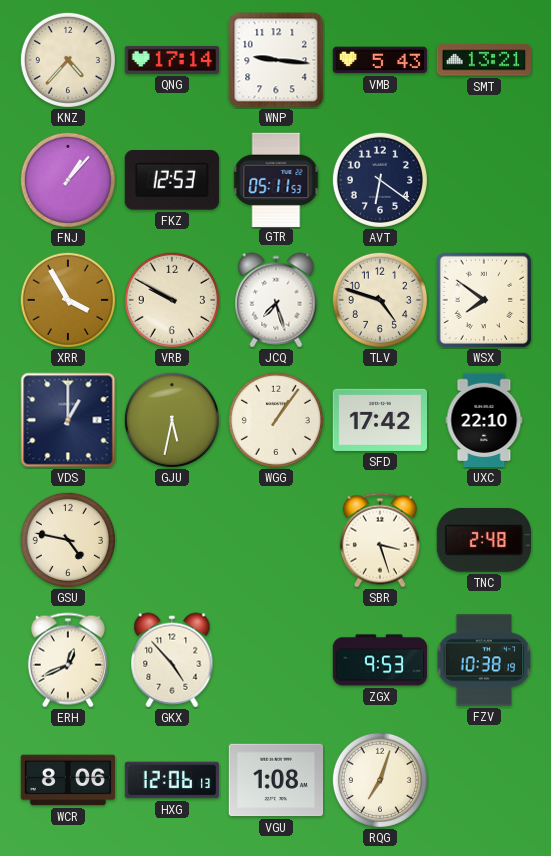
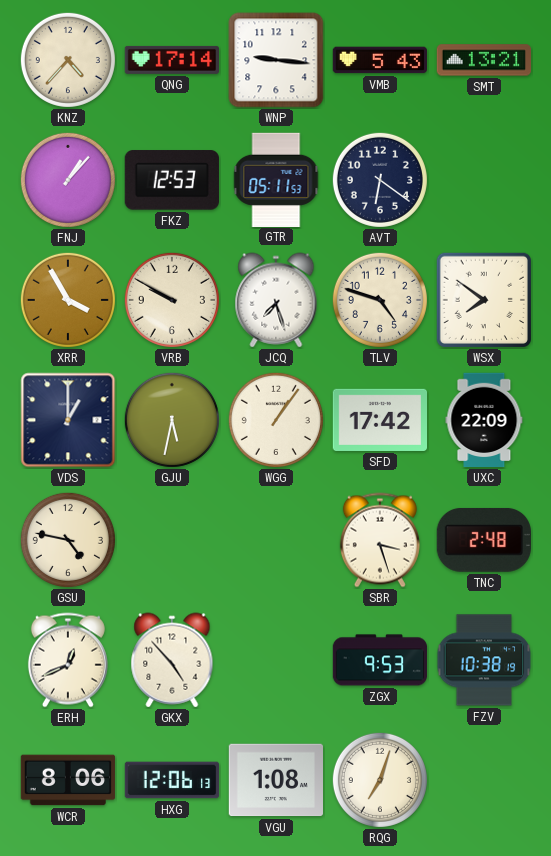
UXC: 22:10 -> 22:09 (484, 420)
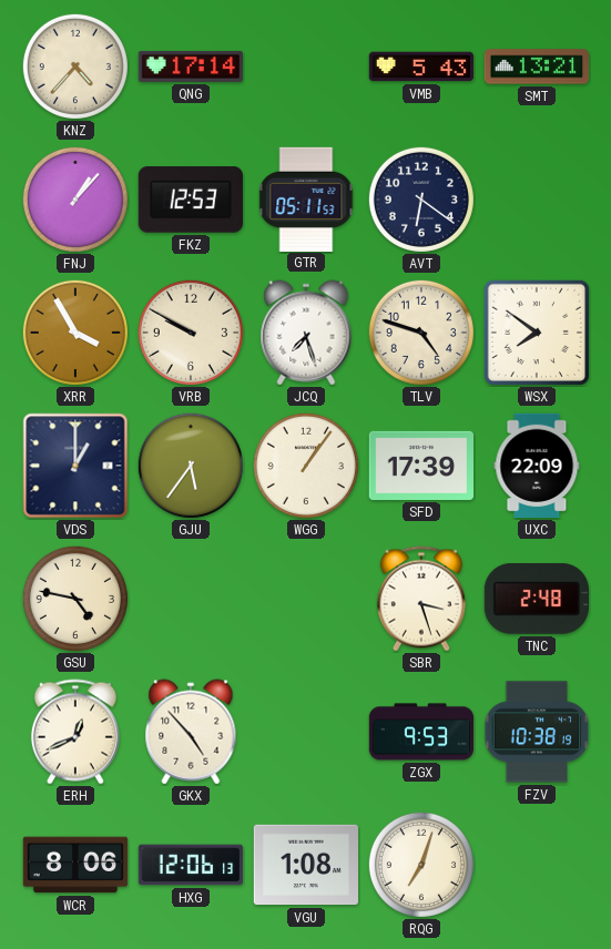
WNP: 9:16 -> none (276, 60)
GJU: 5:32 -> 5:36 (191, 466)
SFD: 17:42 -> 17:39 (421, 466)
